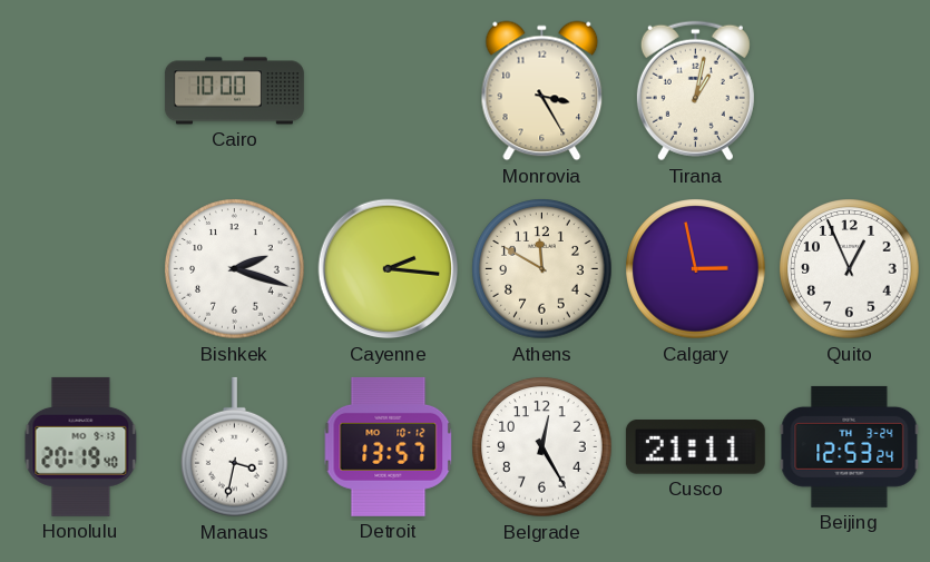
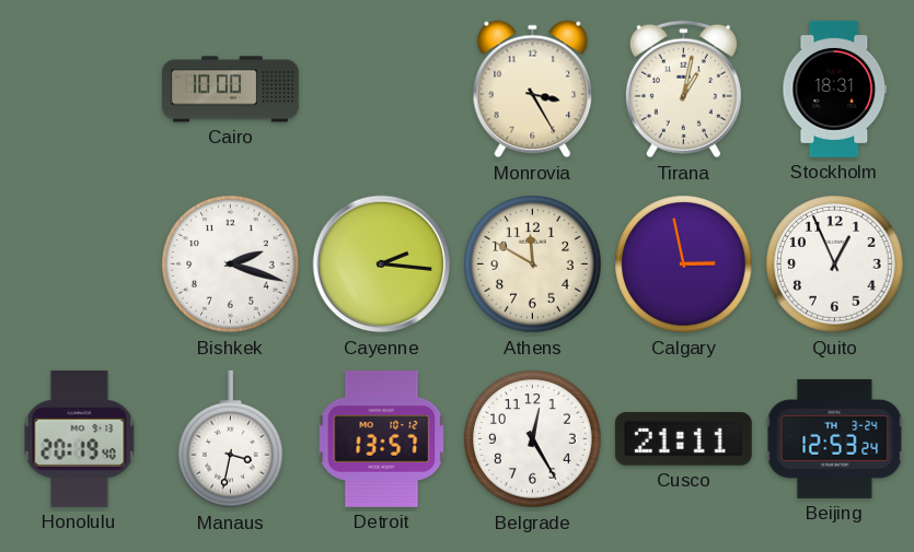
Stockholm: none -> 18:31 (835, 89)
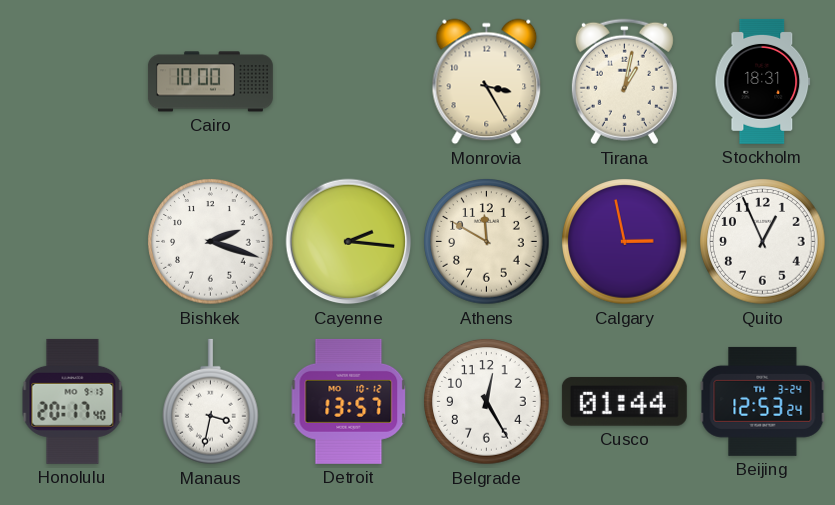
Honolulu: 20:19 -> 20:17 (73, 401)
Cusco: 21:11 -> 01:44 (624, 401)
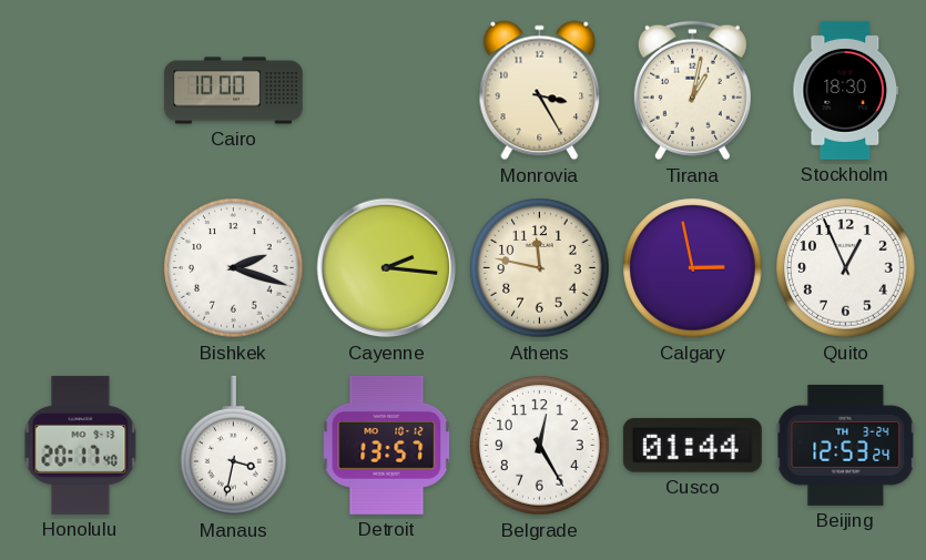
Stockholm: 18:31 -> 18:30 (846, 90)
Athens: 11:50 -> 11:47 (540, 268)
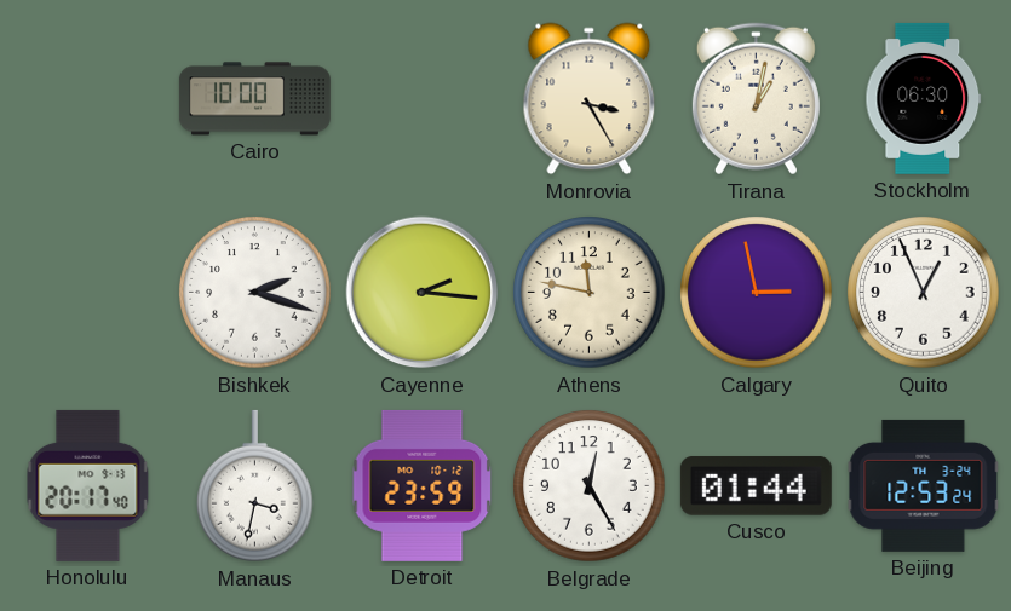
Stockholm: 18:30 -> 06:30 (924, 98)
Detroit: 13:57 -> 23:59 (423, 485)
